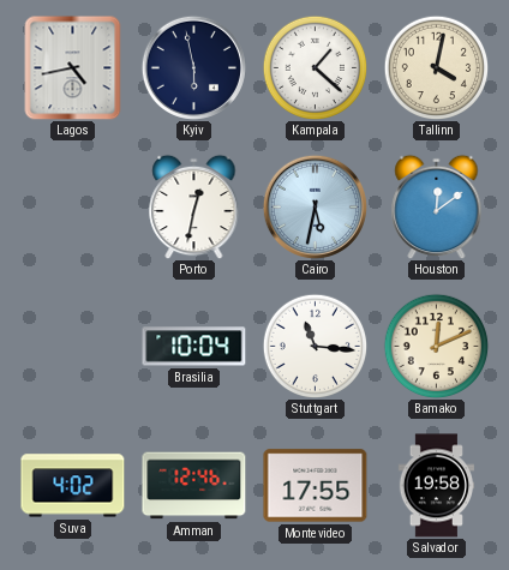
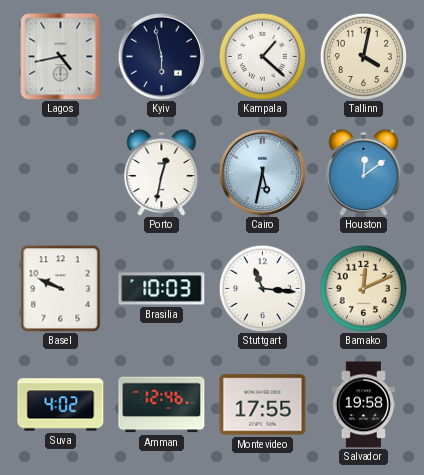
Basel: none -> 9:49 (61, 289)
Brasilia: 10:04 -> 10:03 (162, 289)
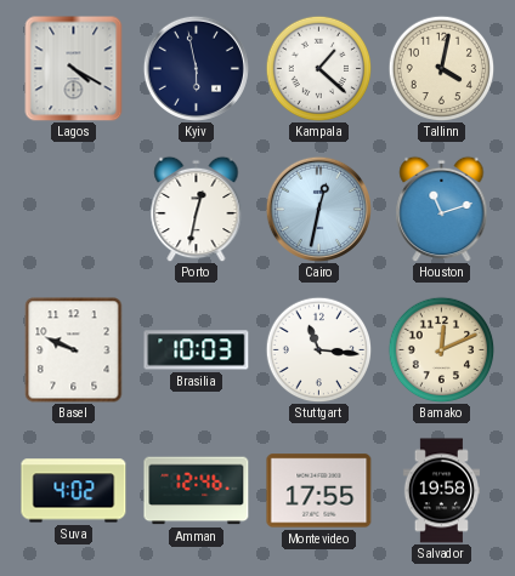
Lagos: 4:43 -> 4:20 (74, 68)
Cairo: 5:32 -> 12:32 (318, 209)
Houston: 12:09 -> 11:12 (442, 209)
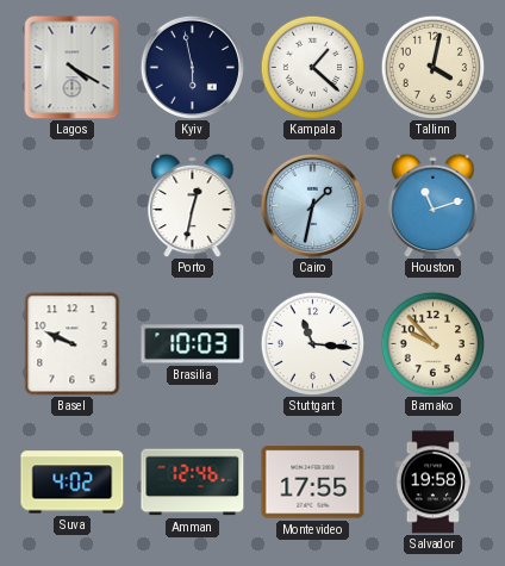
Cairo: 12:32 -> 1:32 (312, 205)
Bamako: 12:11 -> 9:53 (432, 343)
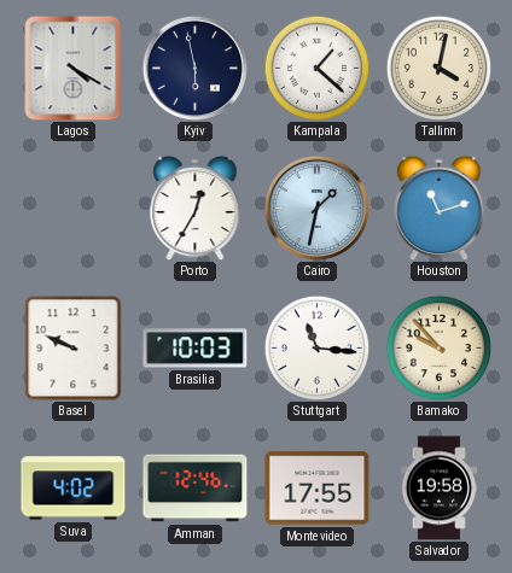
Porto: 12:32 -> 12:35 (196, 207)
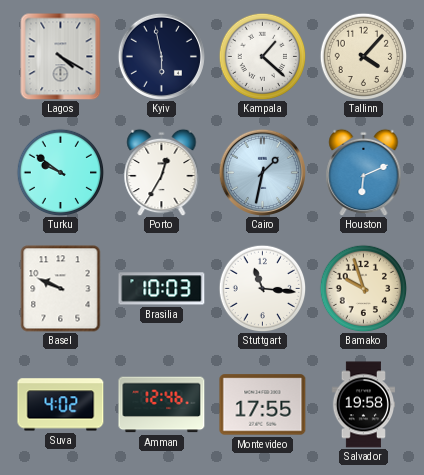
Tallinn: 4:02 -> 4:07 (363, 56)
Turku: none -> 9:51 (60, 172)
Houston: 11:12 -> 6:11 (364, 172)
Bamako: 9:53 -> 9:57 (363, 288)
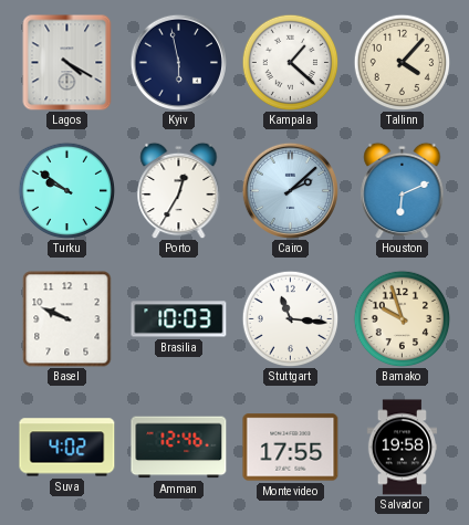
Cairo: 1:32 -> 2:08 (290, 190)
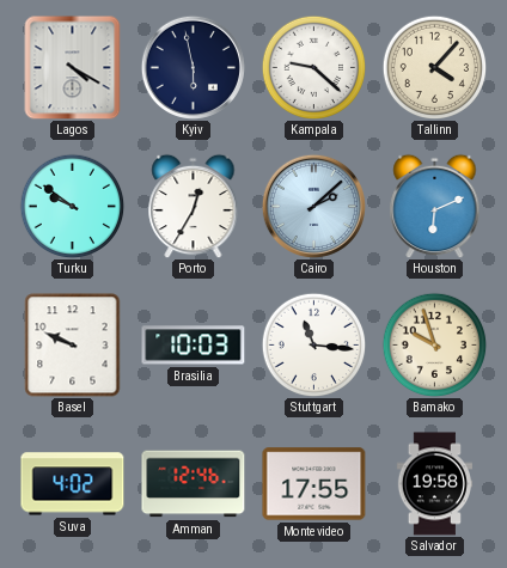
Kampala: 1:22 -> 9:22 (313, 67)
